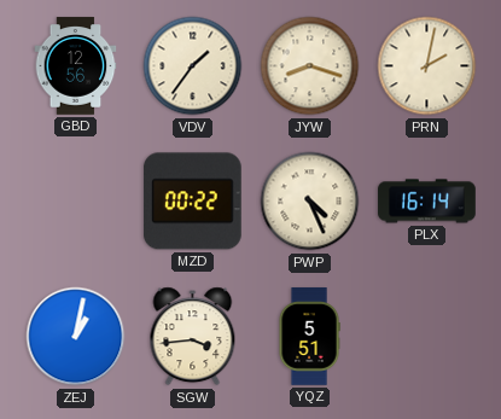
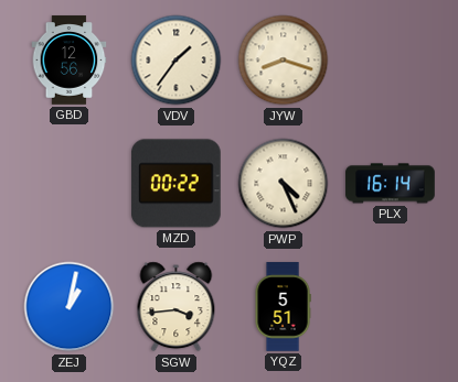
PRN: 2:02 -> none (427, 66)
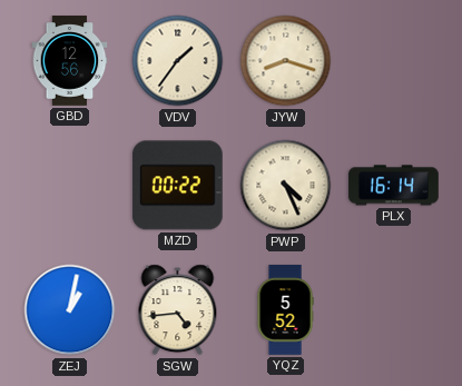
SGW: 3:44 -> 4:44 (178, 310)
YQZ: 5:51 -> 5:52 (285, 310)
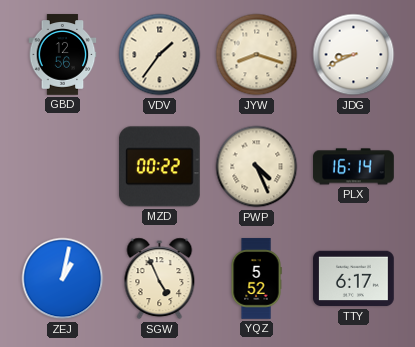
JDG: none -> 8:41 (354, 55)
SGW: 4:44 -> 4:56 (160, 279)
TTY: none -> 6:17 (354, 279)
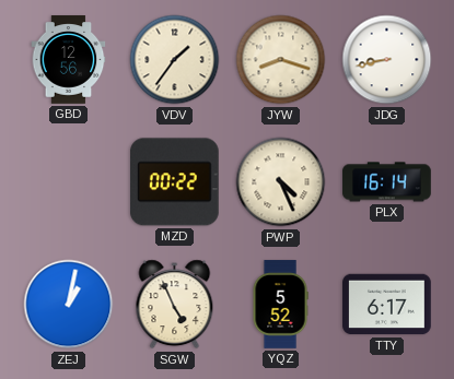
JDG: 8:41 -> 8:43 (387, 60)
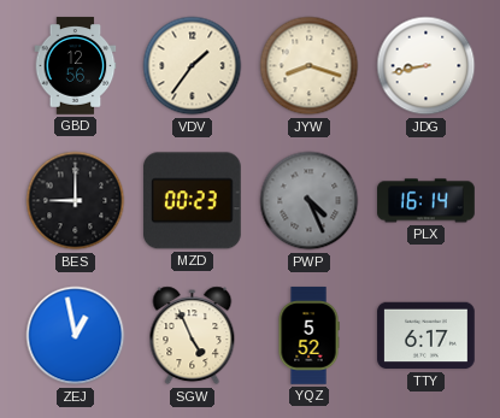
BES: none -> 9:00 (76, 201)
MZD: 00:22 -> 00:23 (193, 201)
PWP dial: cream -> grey (310, 201)
ZEJ: 1:02 -> 12:58 (76, 336)
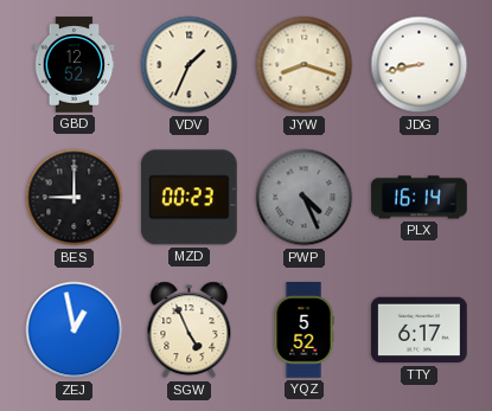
GBD: 12:56 -> 12:52 (75, 65)
VDV: 1:36 -> 1:34 (190, 65)
